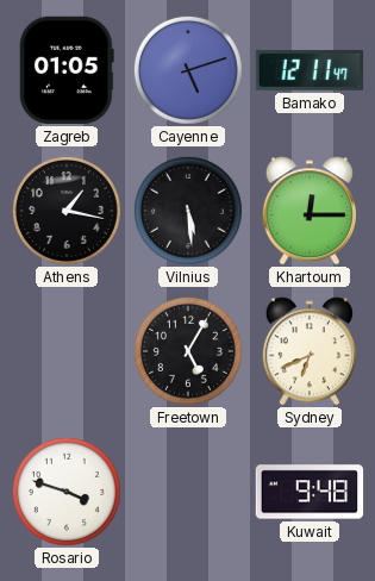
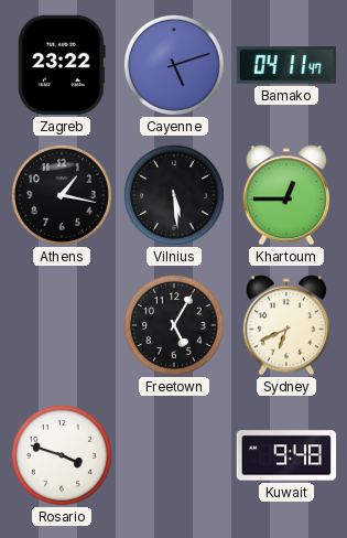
Zagreb: 01:05 -> 23:22 (63, 65)
Bamako: 12:11 -> 04:11 (286, 65)
Khartoum: 12:15 -> 12:45 (286, 195)
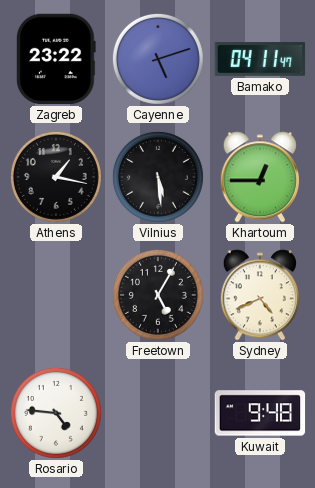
Sydney: 6:41 -> 4:41 (260, 295)
Rosario: 3:48 -> 4:46 (56, 413)
